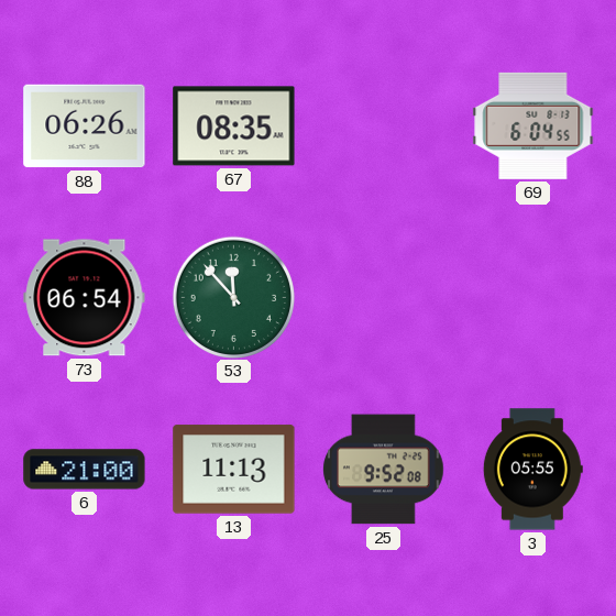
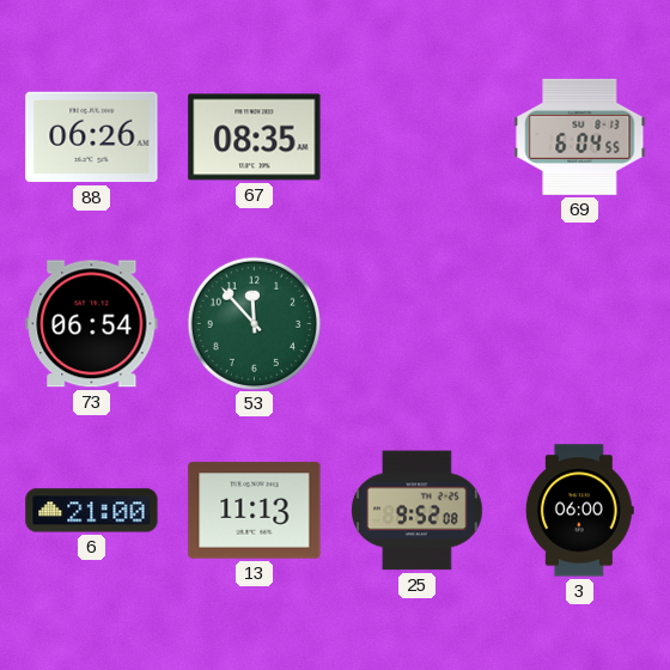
3: 05:55 -> 06:00 (579, 511)
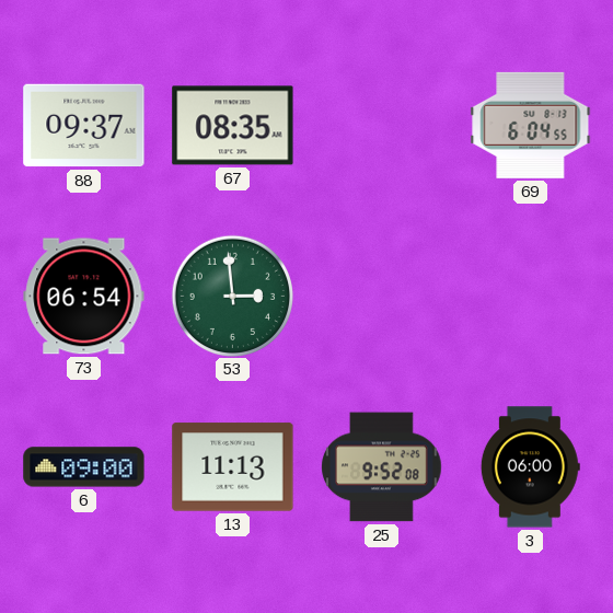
88: 06:26 -> 09:37 (84, 126)
53: 11:53 -> 2:59 (232, 296)
6: 21:00 -> 09:00 (84, 467)
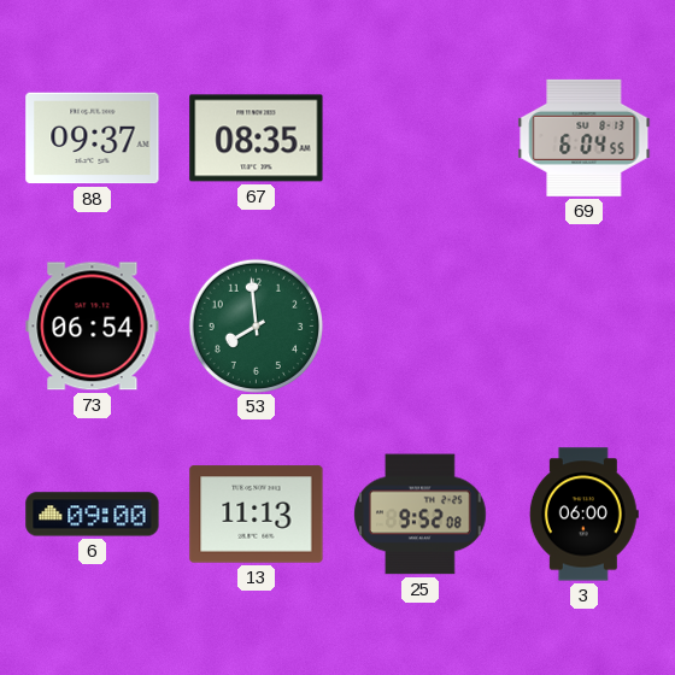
53: 2:59 -> 7:59 (256, 325)
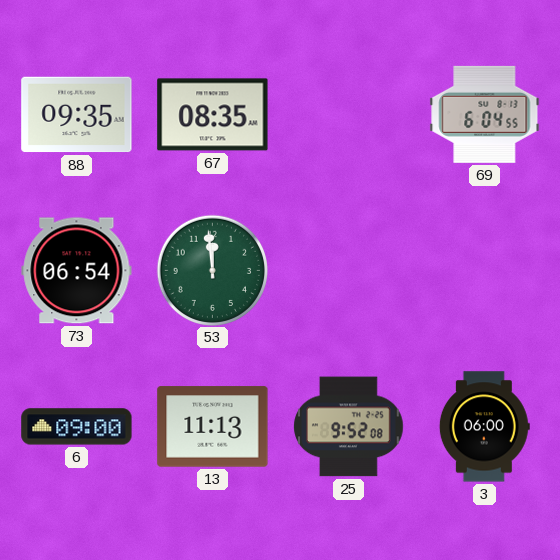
88: 09:37 -> 09:35 (77, 115)
53: 7:59 -> 11:59 (212, 270)
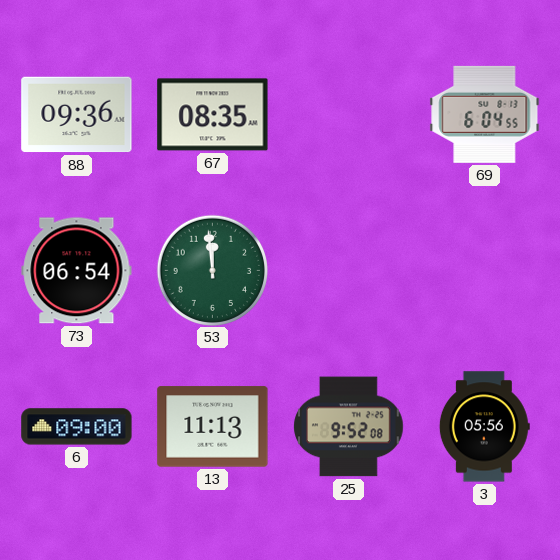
88: 09:35 -> 09:36 (77, 115)
3: 06:00 -> 05:56 (484, 427)
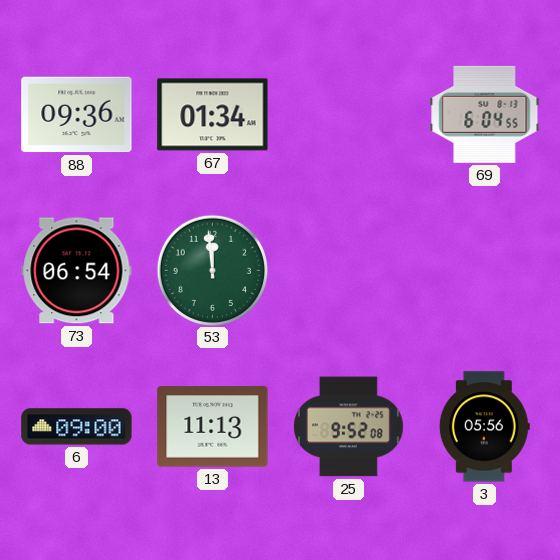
67: 08:35 -> 01:34 (213, 115)
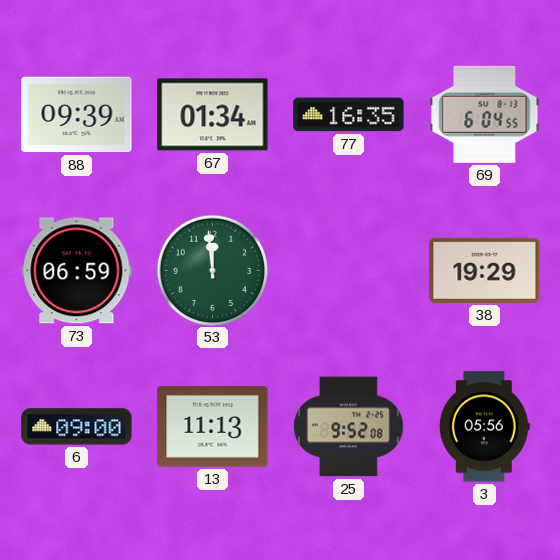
88: 09:36 -> 09:39 (77, 115)
77: none -> 16:35 (349, 115)
73: 06:54 -> 06:59 (77, 271)
38: none -> 19:29 (485, 270)
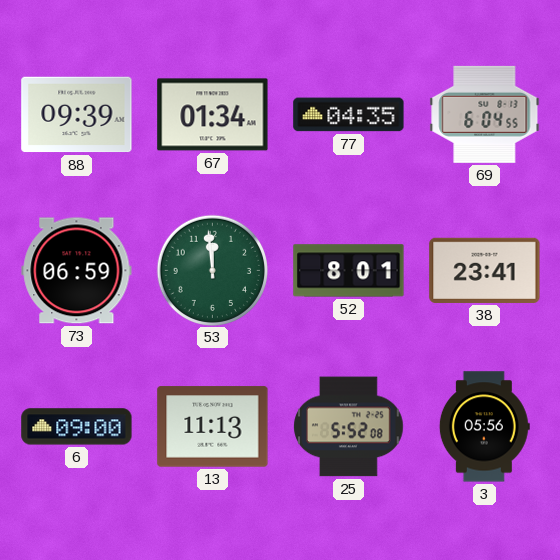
77: 16:35 -> 04:35 (349, 115)
52: none -> 8:01 (349, 271)
38: 19:29 -> 23:41 (485, 270)
25: 9:52 -> 5:52 (349, 427)
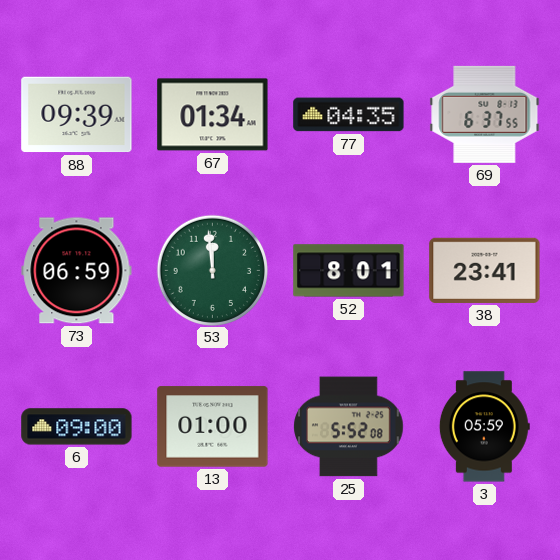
69: 6:04 -> 6:37 (485, 114)
13: 11:13 -> 01:00 (213, 427)
3: 05:56 -> 05:59 (484, 427)
